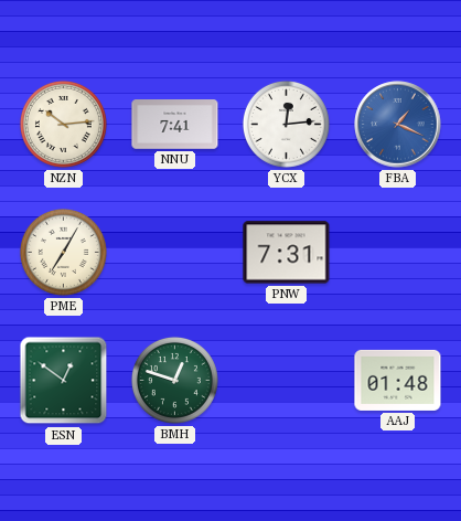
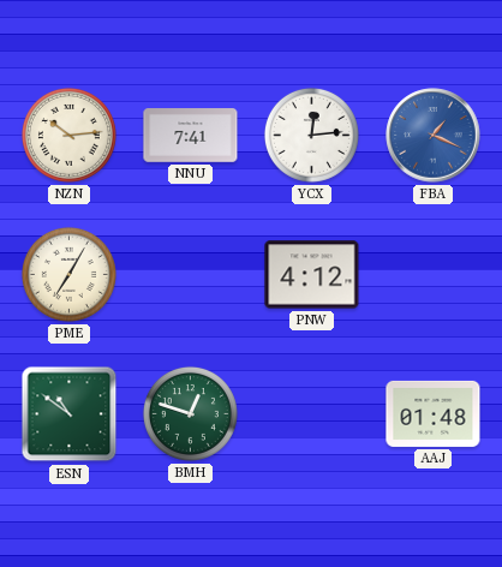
PNW: 7:31 -> 4:12 (312, 275)
ESN: 12:51 -> 10:51 (70, 414)
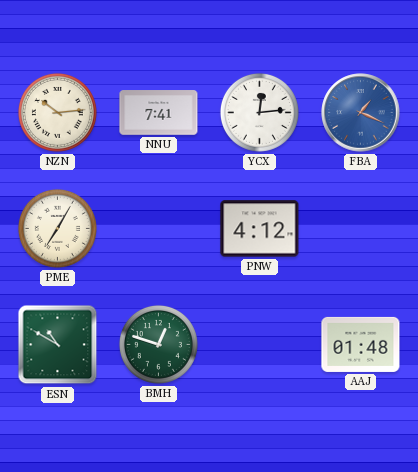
ESN: 10:51 -> 10:50 (58, 345)
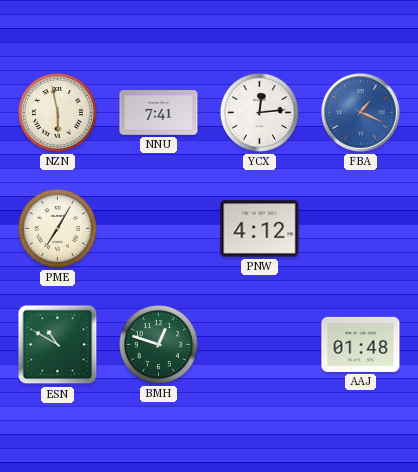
NZN: 10:14 -> 5:58 (57, 112)
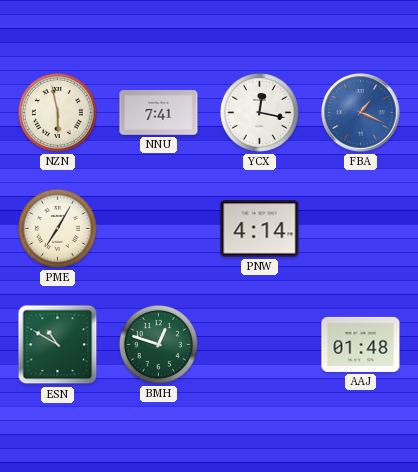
YCX: 12:14 -> 12:17 (259, 112)
PNW: 4:12 -> 4:14 (260, 229)
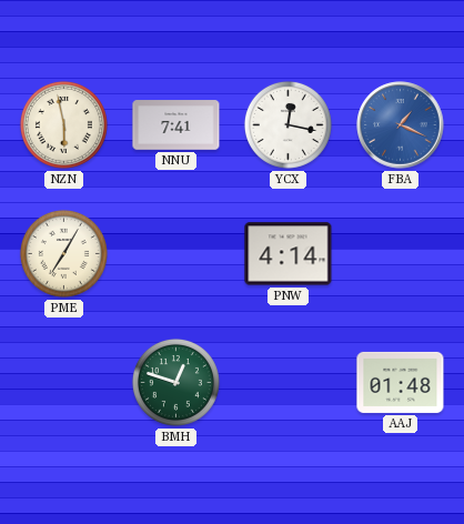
ESN: 10:50 -> none (58, 345)
